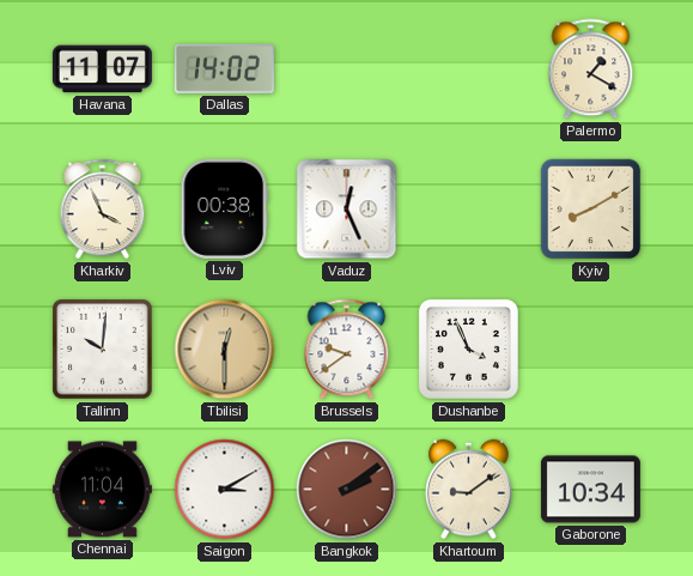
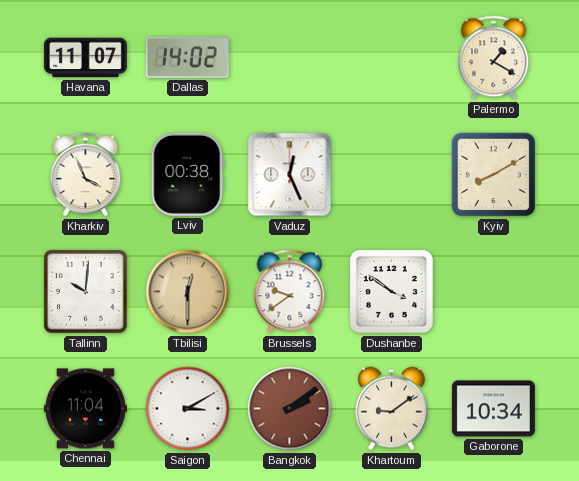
Dushanbe: 3:56 -> 3:51 (391, 291)
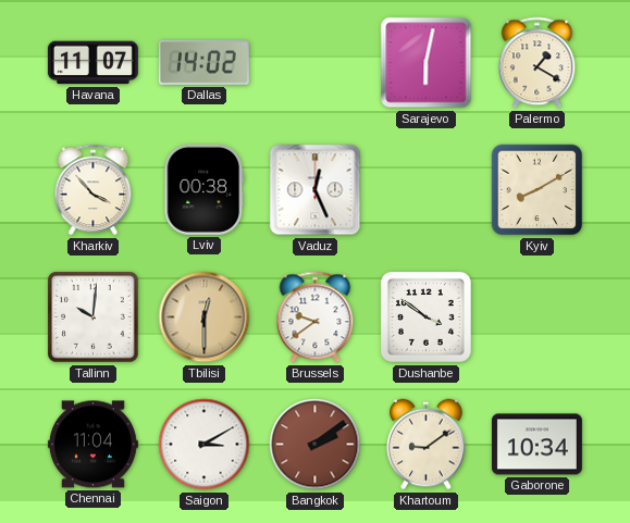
Sarajevo: none -> 6:02 (427, 63)
Kharkiv: 3:56 -> 3:53 (94, 190)
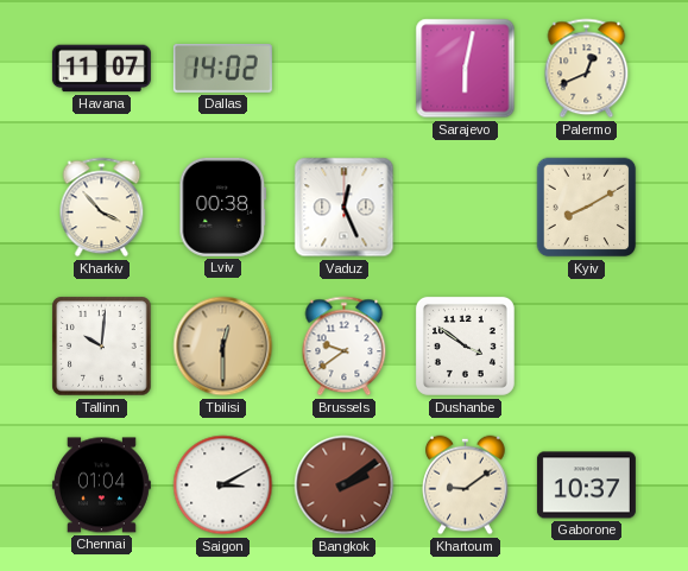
Palermo: 1:20 -> 12:41 (587, 69)
Chennai: 11:04 -> 01:04 (101, 486)
Gaborone: 10:34 -> 10:37 (586, 486)
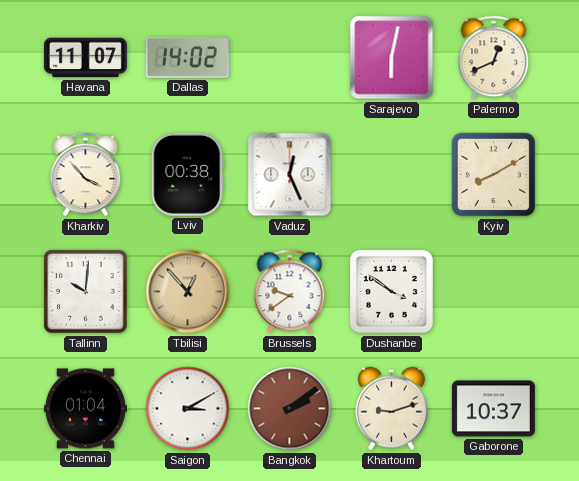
Tbilisi: 12:30 -> 12:53 (188, 292)
Khartoum: 9:09 -> 9:12 (392, 409)
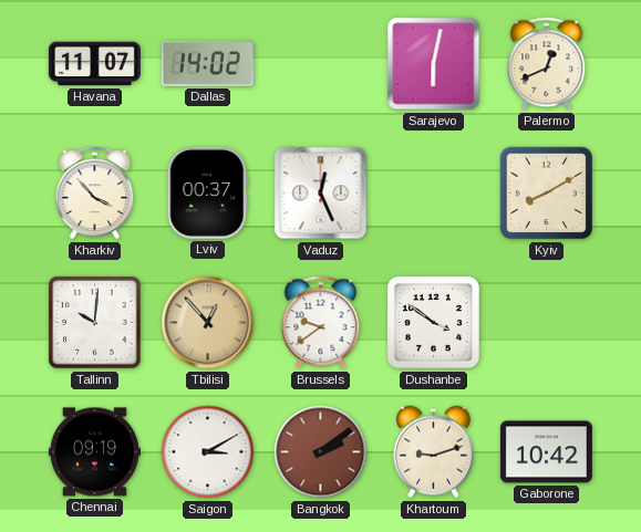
Lviv: 00:38 -> 00:37 (208, 192)
Chennai: 01:04 -> 09:19 (94, 452)
Gaborone: 10:37 -> 10:42 (546, 452)
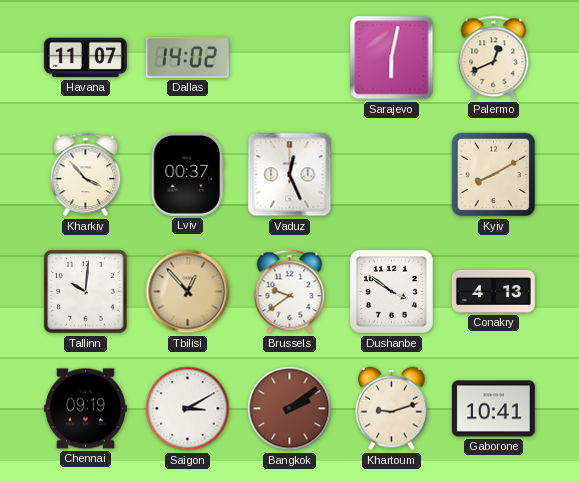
Conakry: none -> 4:13 (493, 291)
Gaborone: 10:42 -> 10:41 (493, 409)
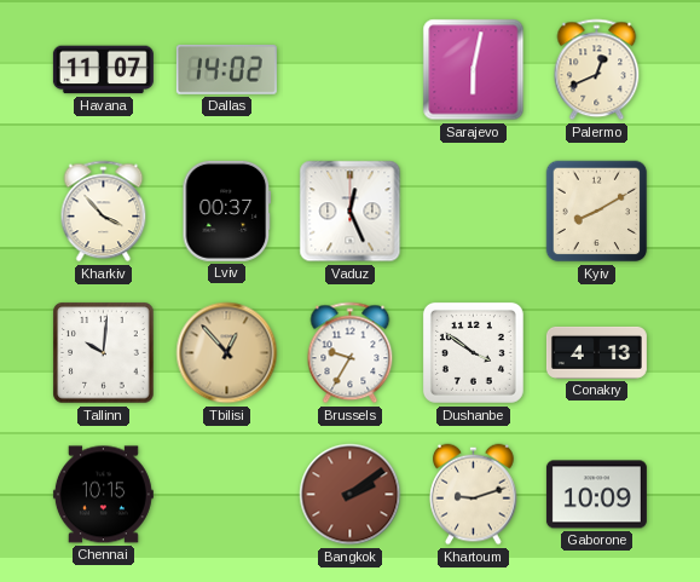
Brussels: 9:39 -> 9:35 (351, 353)
Chennai: 09:19 -> 10:15 (103, 495)
Saigon: 3:10 -> none (188, 409)
Gaborone: 10:41 -> 10:09 (596, 495)
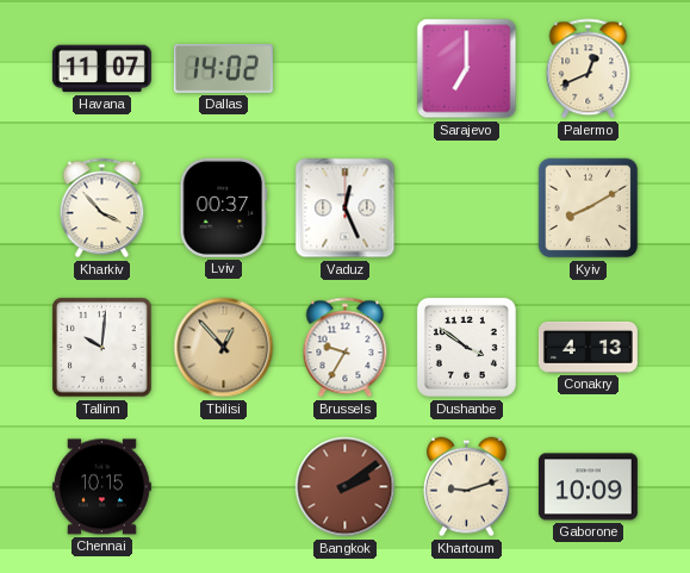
Sarajevo: 6:02 -> 7:00 (467, 69)
